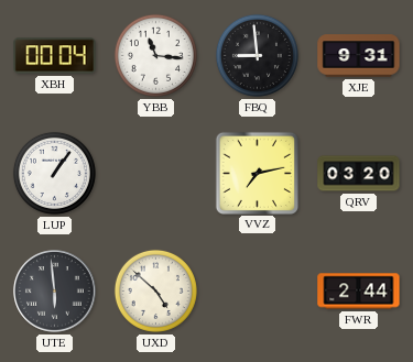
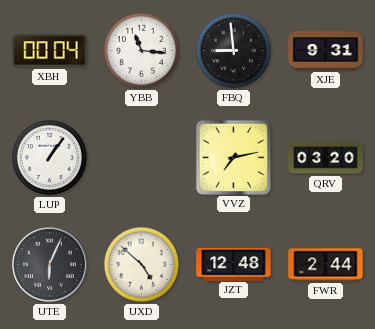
UTE: 5:59 -> 6:04 (50, 265)
JZT: none -> 12:48 (234, 264)
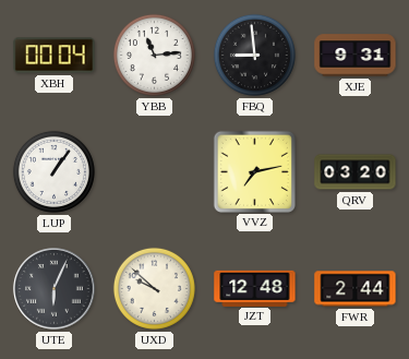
YBB: 11:16 -> 11:14 (154, 55)
UXD: 4:52 -> 9:52 (154, 288)
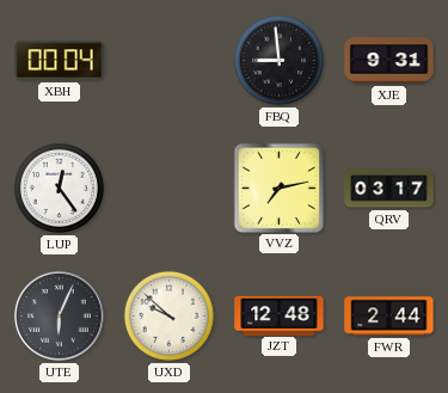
YBB: 11:14 -> none (154, 55)
LUP: 1:06 -> 12:24 (59, 188)
QRV: 03:20 -> 03:17 (389, 189)
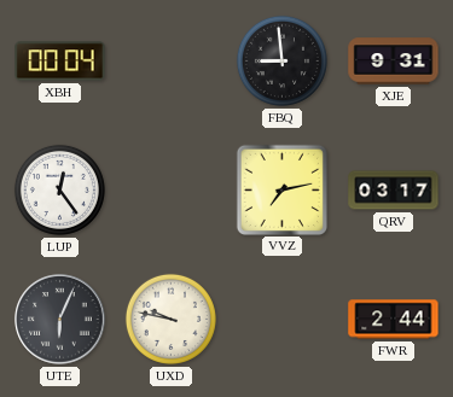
UXD: 9:52 -> 9:47 (170, 319)
JZT: 12:48 -> none (280, 315)
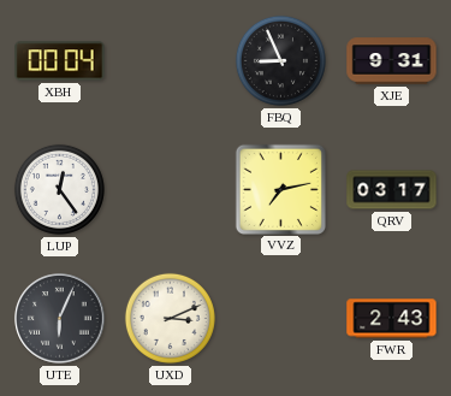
FBQ: 8:59 -> 8:56 (280, 60)
UXD: 9:47 -> 3:11 (170, 318)
FWR: 2:44 -> 2:43 (392, 319)
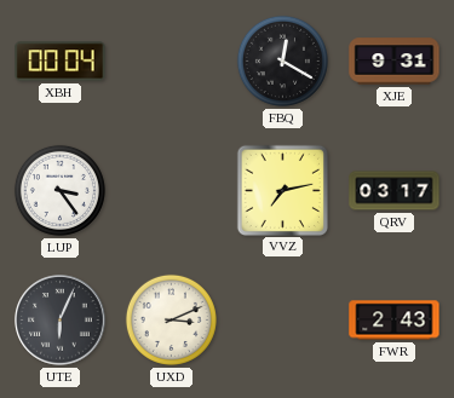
FBQ: 8:56 -> 12:20 (282, 60)
LUP: 12:24 -> 3:24 (59, 190)
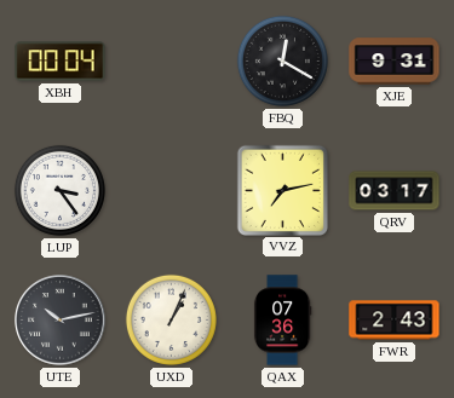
UTE: 6:04 -> 10:13 (61, 321)
UXD: 3:11 -> 1:04 (171, 319)
QAX: none -> 07:36 (282, 321)
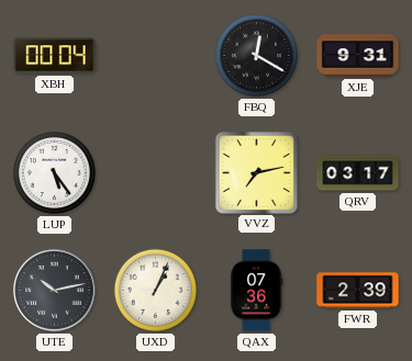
LUP: 3:24 -> 5:24 (54, 172)
FWR: 2:43 -> 2:39 (358, 291)
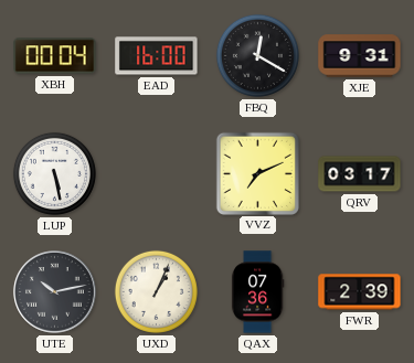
EAD: none -> 16:00 (157, 56)
LUP: 5:24 -> 5:28 (54, 173)
VVZ: 7:13 -> 7:11 (257, 173)
